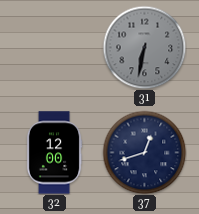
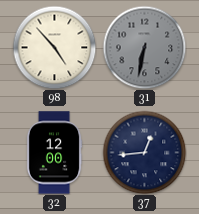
98: none -> 4:53 (54, 47)
37: 12:42 -> 12:44 (144, 152)
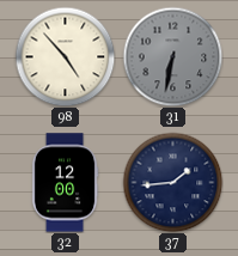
37: 12:44 -> 1:44 (172, 182)
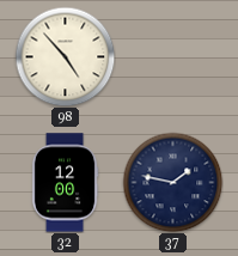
31: 6:32 -> none (172, 56)
37: 1:44 -> 1:47 (172, 182)
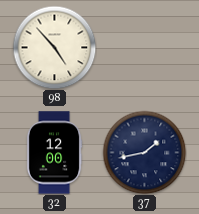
37: 1:47 -> 1:43 (144, 152)
